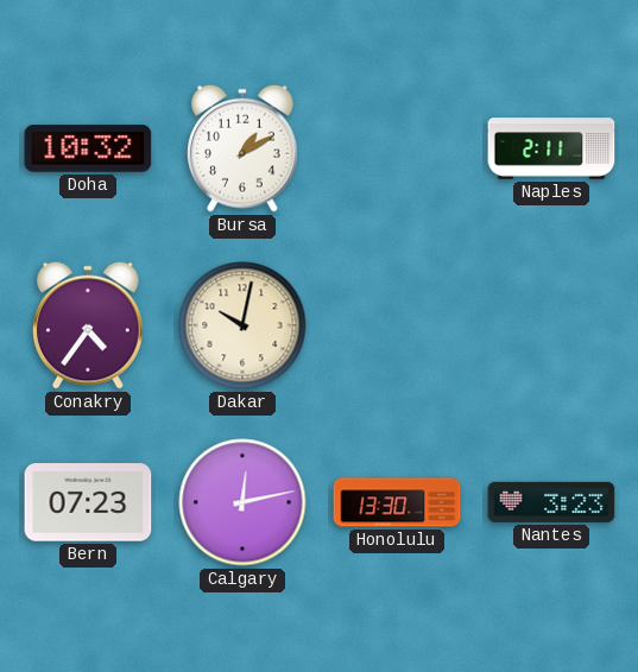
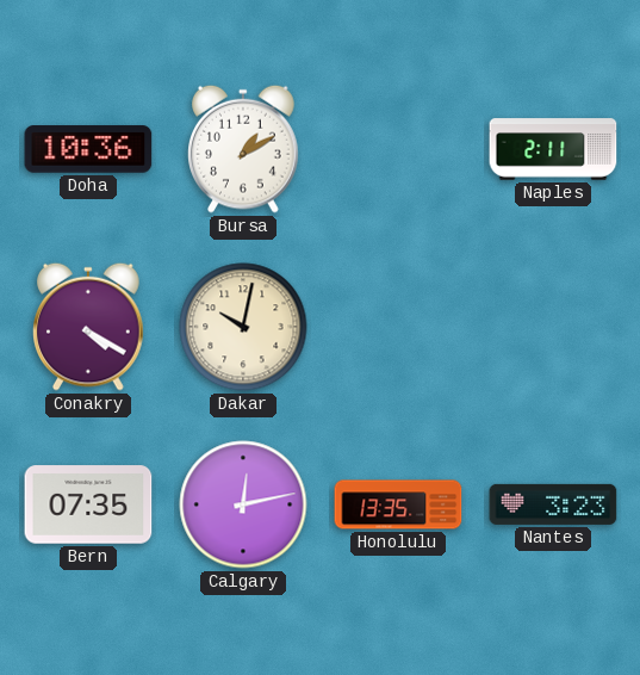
Doha: 10:32 -> 10:36 (88, 149)
Conakry: 4:36 -> 4:20 (89, 327)
Bern: 07:23 -> 07:35 (88, 504)
Honolulu: 13:30 -> 13:35 (398, 504)
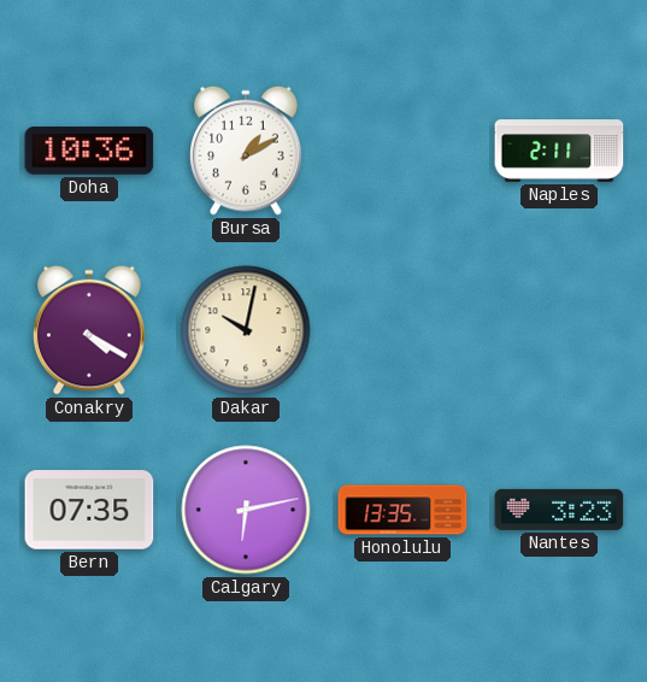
Calgary: 12:13 -> 6:13 (246, 510)
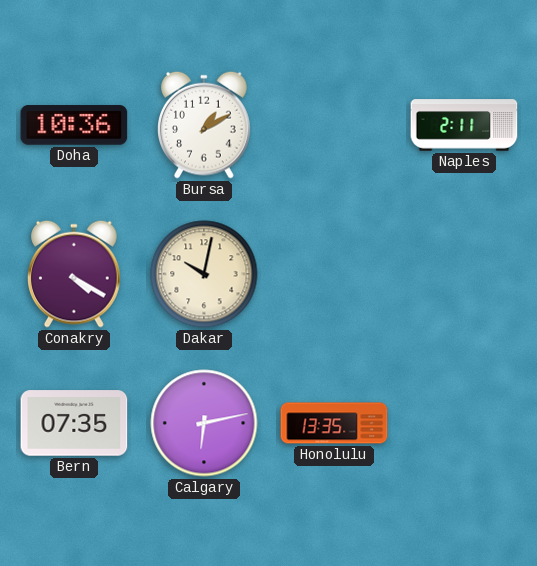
Nantes: 3:23 -> none (559, 510)
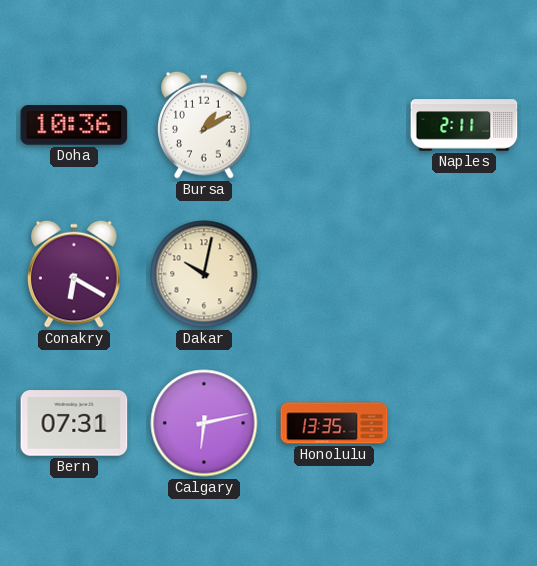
Conakry: 4:20 -> 6:20 (75, 274)
Bern: 07:35 -> 07:31 (74, 423)
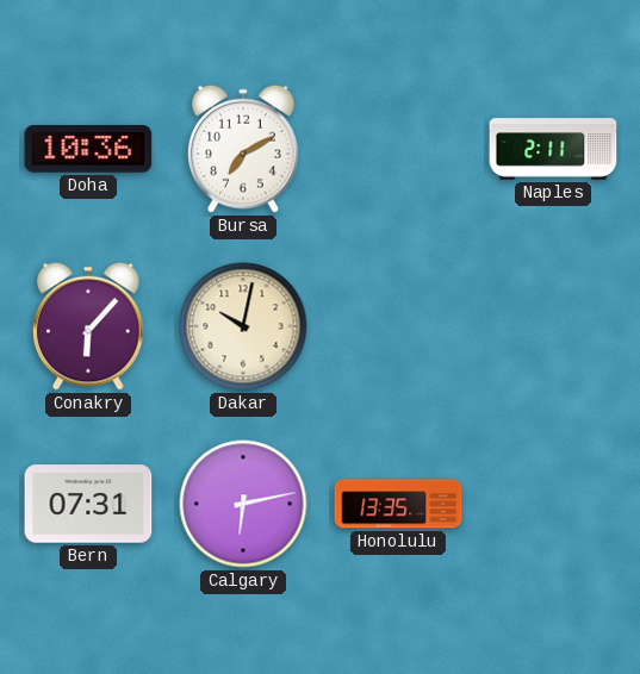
Bursa: 1:10 -> 7:10 (244, 149)
Conakry: 6:20 -> 6:07 (89, 326)
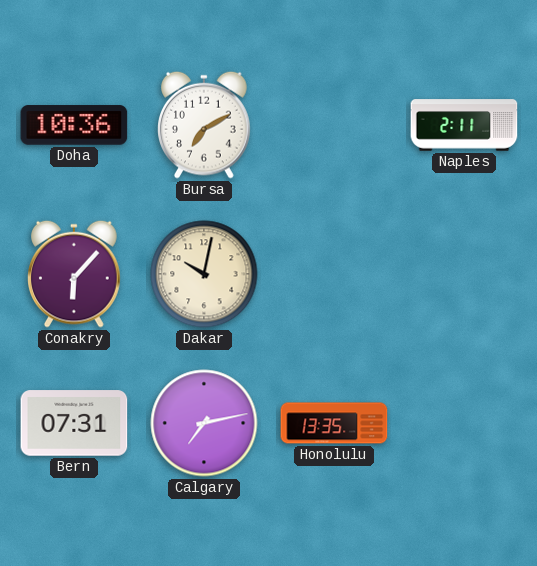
Calgary: 6:13 -> 7:13 (204, 423)
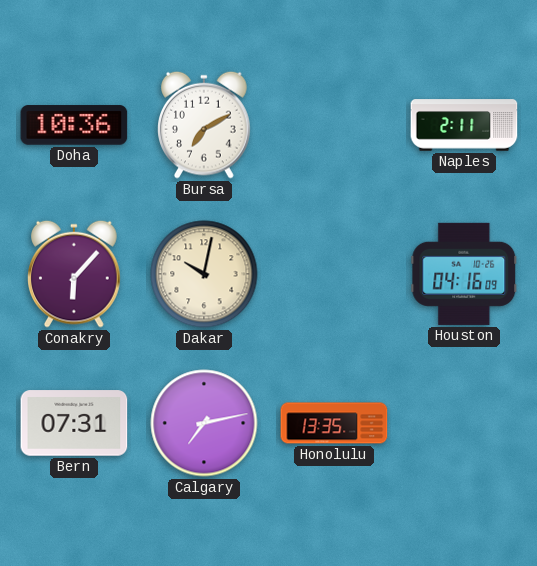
Houston: none -> 04:16 (464, 274)
